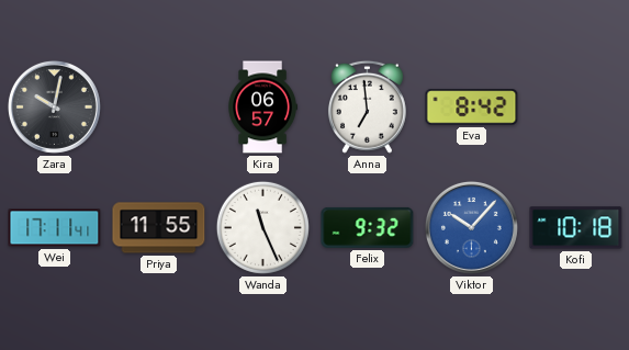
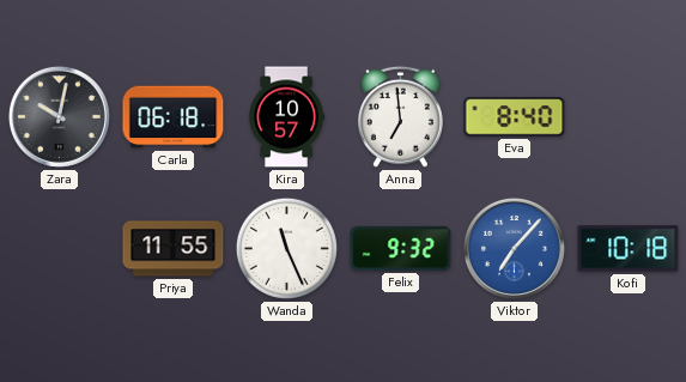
Carla: none -> 06:18 (174, 117)
Kira: 06:57 -> 10:57 (286, 117)
Eva: 8:42 -> 8:40 (515, 117)
Wei: 17:11 -> none (55, 228)
Viktor: 10:07 -> 7:07 (514, 248)
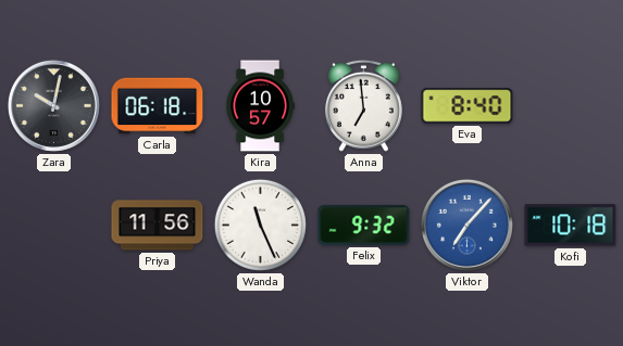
Priya: 11:55 -> 11:56 (158, 226)
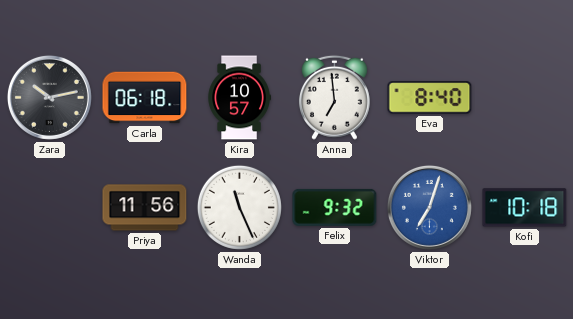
Zara: 10:02 -> 10:13 (49, 97)
Viktor: 7:07 -> 7:03 (429, 207)
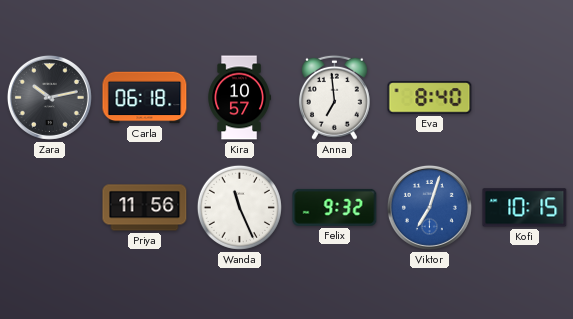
Kofi: 10:18 -> 10:15 (525, 208)
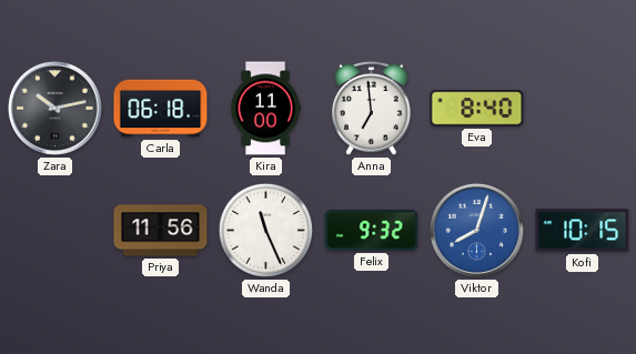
Kira: 10:57 -> 11:00 (265, 109)
Viktor: 7:03 -> 8:03 (476, 230)
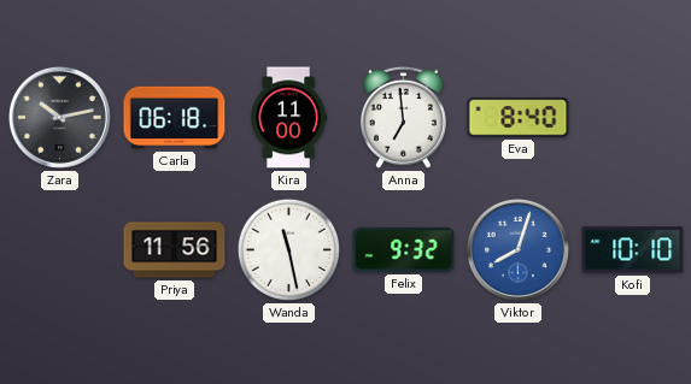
Wanda: 11:26 -> 11:28 (288, 249)
Kofi: 10:15 -> 10:10 (633, 250)
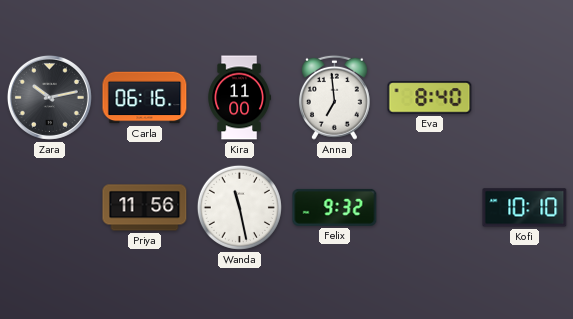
Carla: 06:18 -> 06:16 (145, 98)
Viktor: 8:03 -> none (517, 249)
